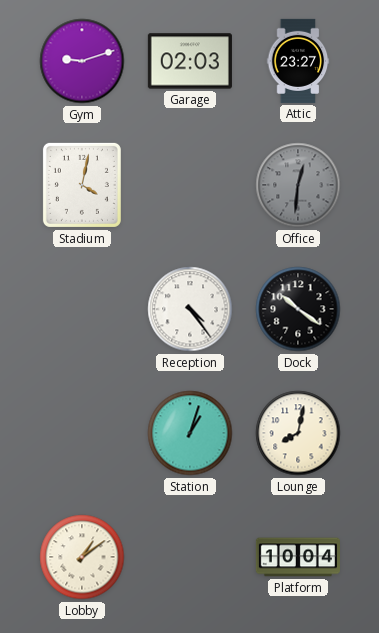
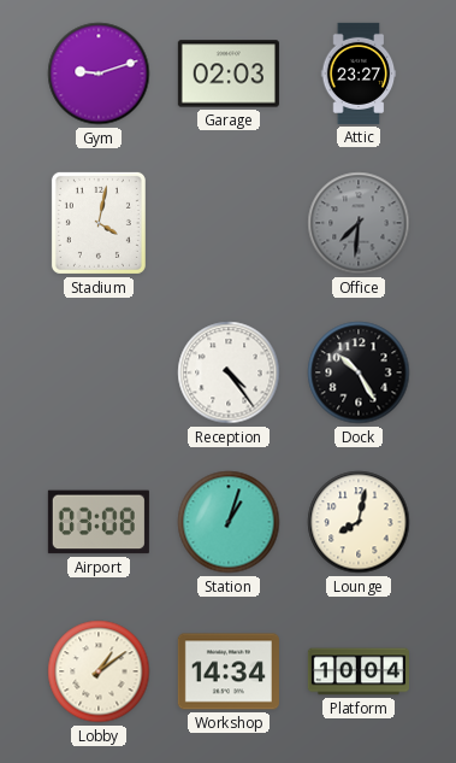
Office: 12:31 -> 7:31 (359, 223)
Dock: 10:21 -> 10:25 (359, 372)
Airport: none -> 03:08 (99, 522)
Workshop: none -> 14:34 (229, 671)
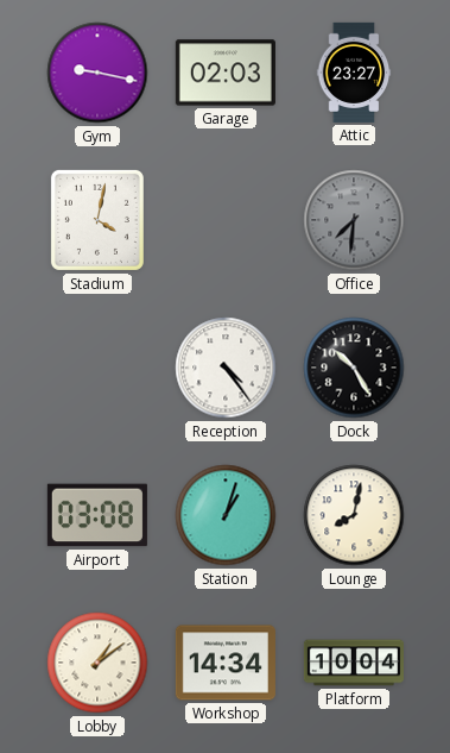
Gym: 9:12 -> 9:17 (97, 73)
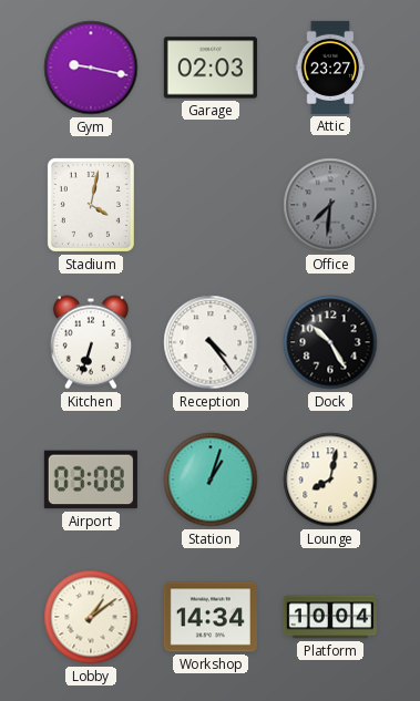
Kitchen: none -> 6:33 (91, 342)
